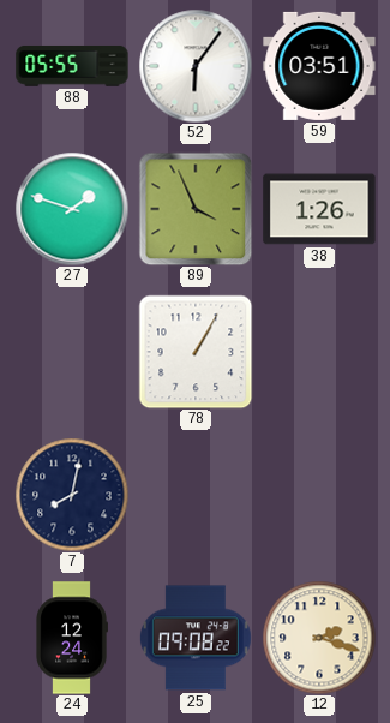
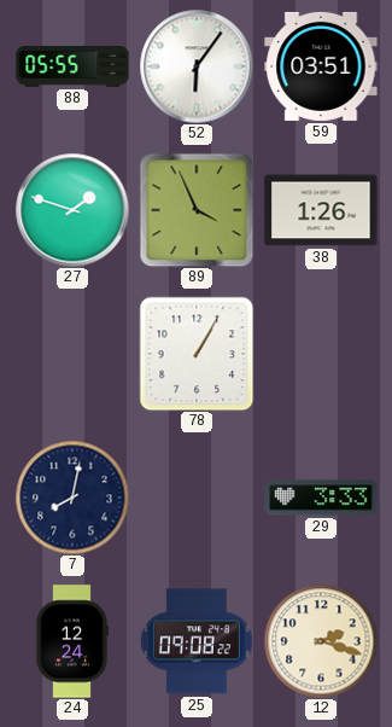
29: none -> 3:33 (321, 498)
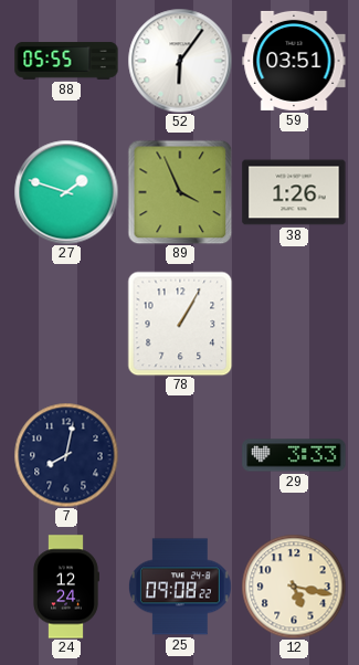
12: 2:18 -> 5:17 (294, 587)
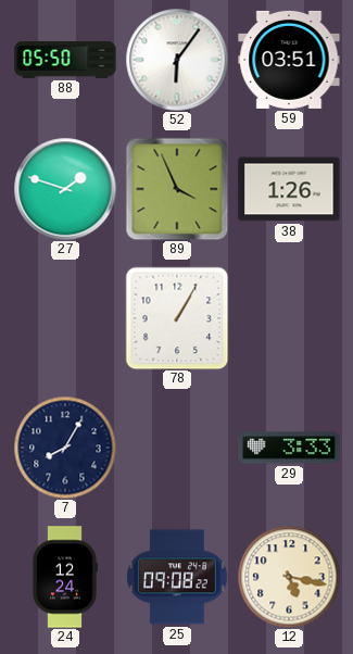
88: 05:55 -> 05:50 (65, 60)
7: 8:02 -> 8:05 (65, 448)
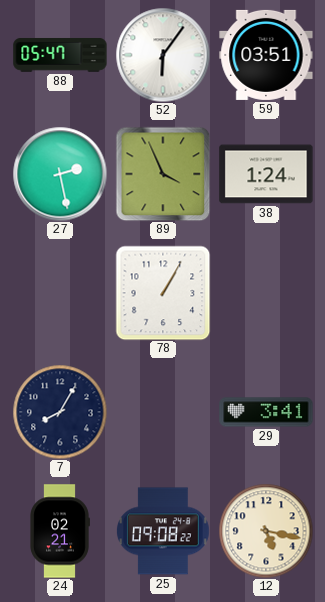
88: 05:50 -> 05:47 (60, 55)
27: 1:48 -> 2:28 (60, 174)
38: 1:26 -> 1:24 (266, 174)
29: 3:33 -> 3:41 (266, 412)
24: 12:24 -> 02:21 (60, 531)
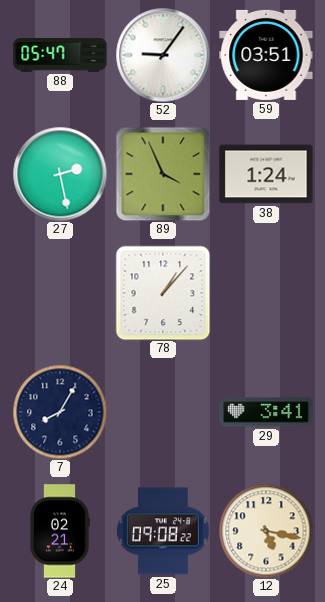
52: 6:06 -> 9:06 (163, 55)
78: 1:05 -> 1:07 (163, 293)
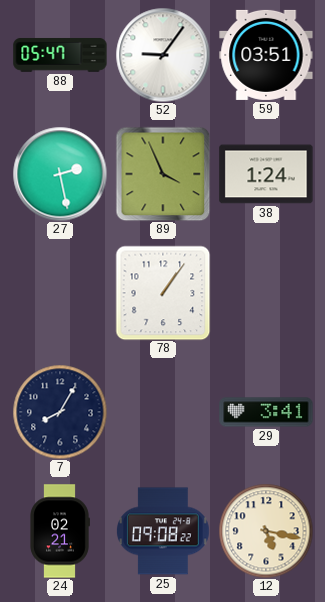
78: 1:07 -> 1:06 (163, 293)
